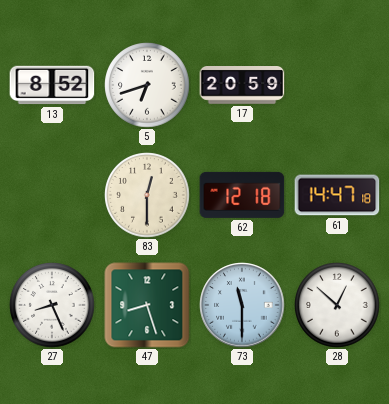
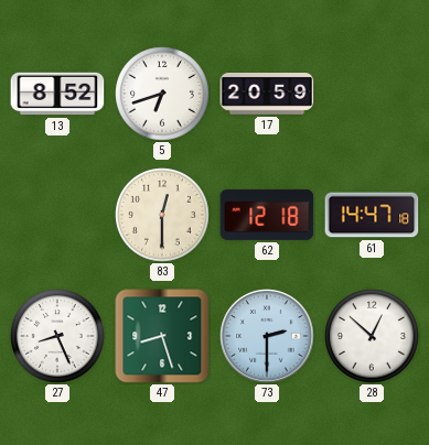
73: 11:30 -> 2:30 (267, 336)
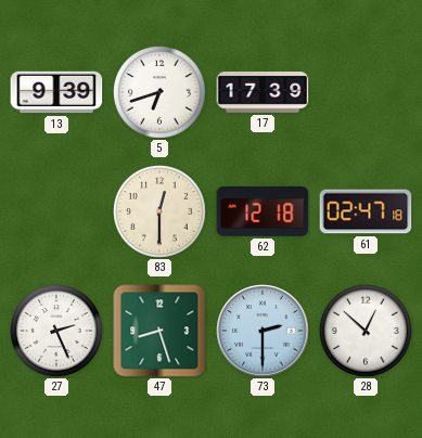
13: 8:52 -> 9:39 (56, 92)
17: 20:59 -> 17:39 (263, 93)
61: 14:47 -> 02:47 (366, 211)
27: 8:26 -> 2:26 (56, 331)
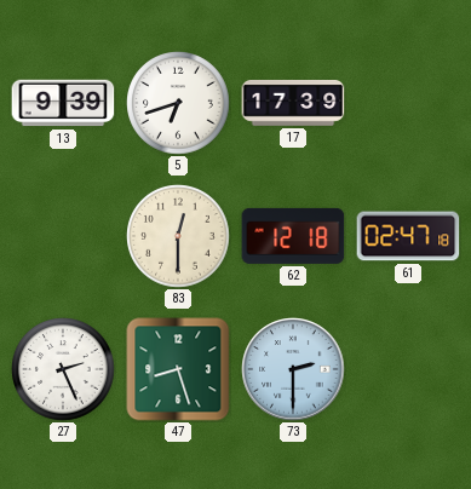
28: 12:52 -> none (366, 331)
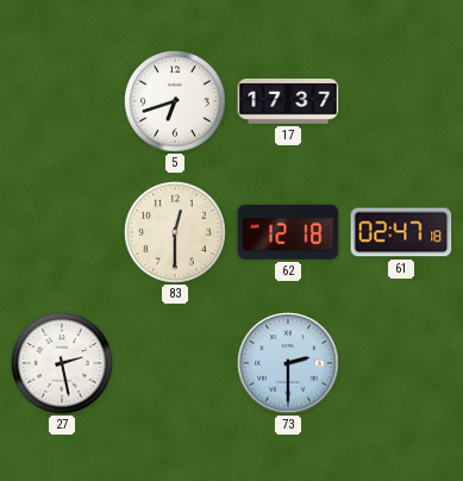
13: 9:39 -> none (63, 103)
17: 17:39 -> 17:37 (288, 102)
27: 2:26 -> 2:28 (62, 363)
47: 8:27 -> none (178, 369)
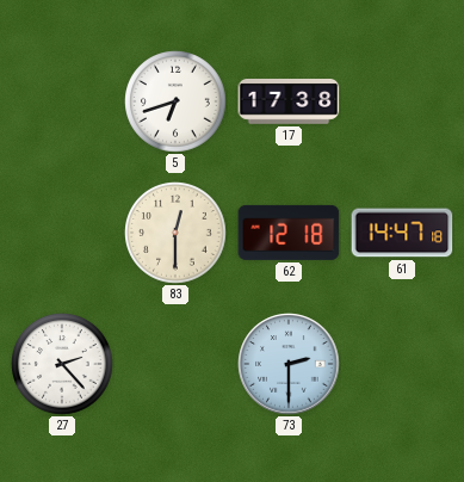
17: 17:37 -> 17:38 (289, 103)
61: 02:47 -> 14:47 (402, 233)
27: 2:28 -> 2:23 (62, 364)
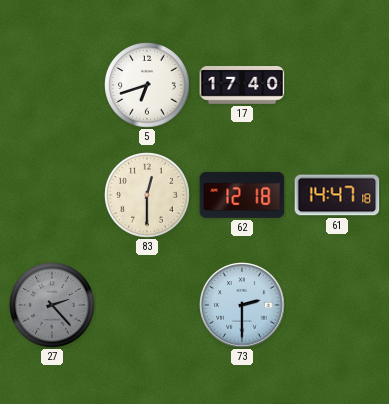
17: 17:38 -> 17:40 (242, 86)
27 dial: white -> grey (52, 305)
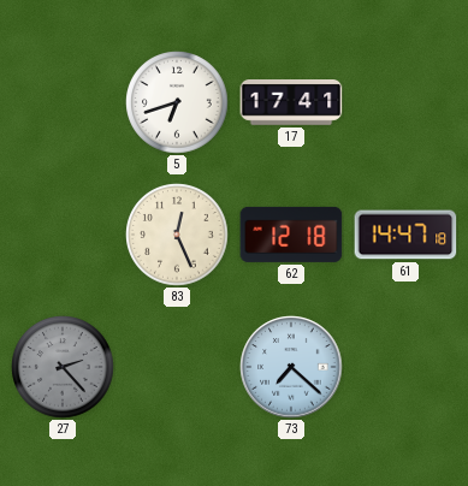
17: 17:40 -> 17:41 (291, 103)
83: 12:30 -> 12:26 (177, 235)
73: 2:30 -> 7:22 (291, 367)
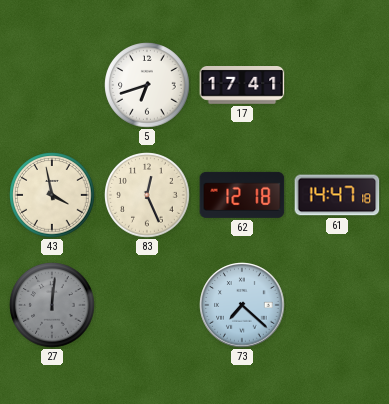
43: none -> 3:58 (52, 195)
27: 2:23 -> 12:01 (52, 305)
